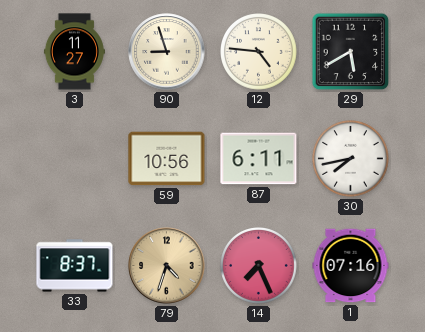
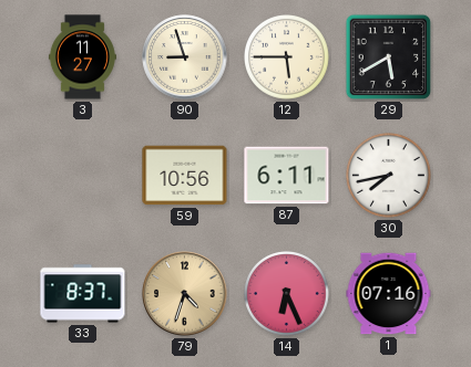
12: 4:46 -> 5:45 (287, 57)
14: 7:26 -> 6:26 (287, 294)
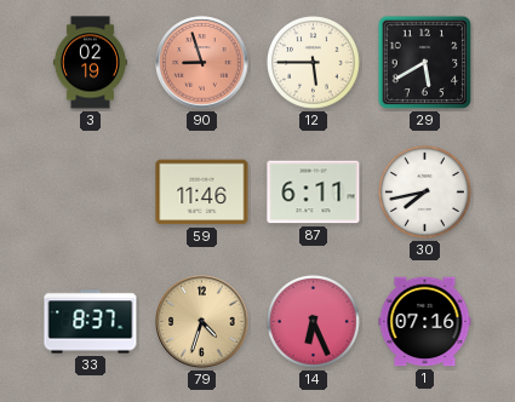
3: 11:27 -> 02:19 (90, 63)
90 dial: cream -> salmon (202, 63)
59: 10:56 -> 11:46 (202, 193)
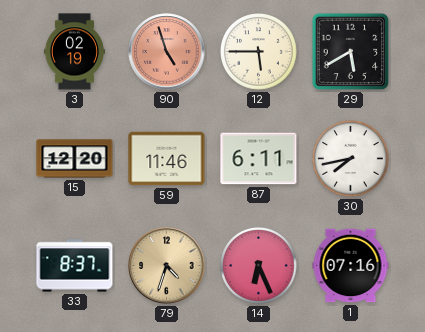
90: 8:57 -> 4:57 (167, 52)
15: none -> 12:20 (75, 159)
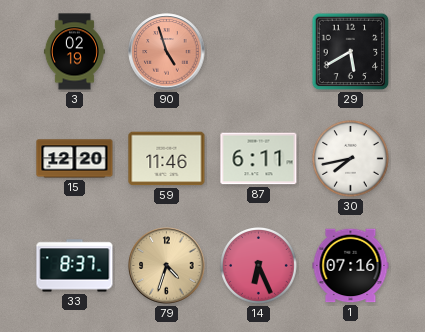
12: 5:45 -> none (259, 52)
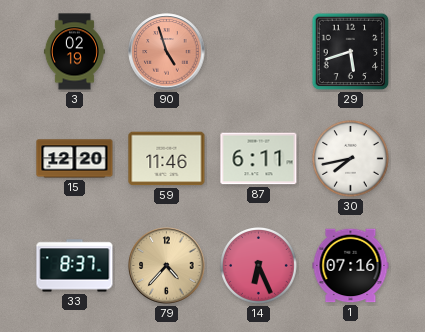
29: 5:40 -> 5:42 (351, 52)
79: 4:33 -> 4:37 (167, 266)
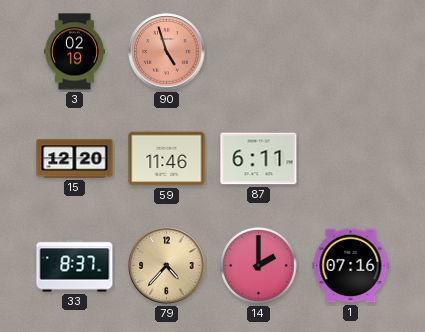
29: 5:42 -> none (351, 52)
30: 7:43 -> none (351, 159)
14: 6:26 -> 2:00 (259, 266)
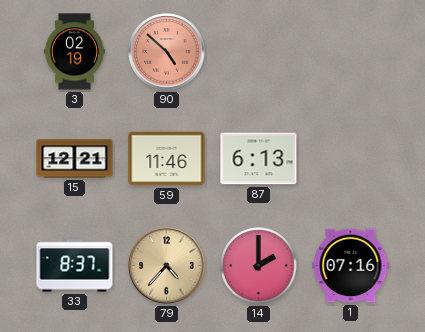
90: 4:57 -> 4:52 (167, 52)
15: 12:20 -> 12:21 (75, 159)
87: 6:11 -> 6:13 (259, 159)
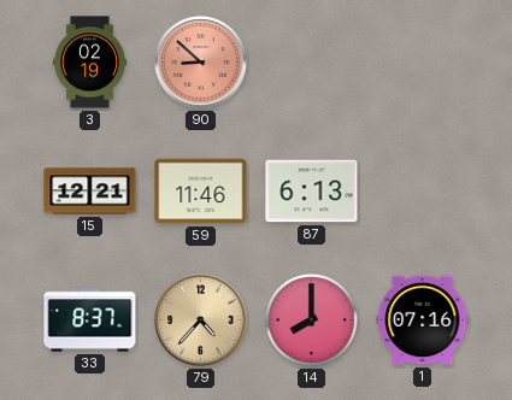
90: 4:52 -> 8:52 (201, 63)
14: 2:00 -> 8:00 (312, 320)
